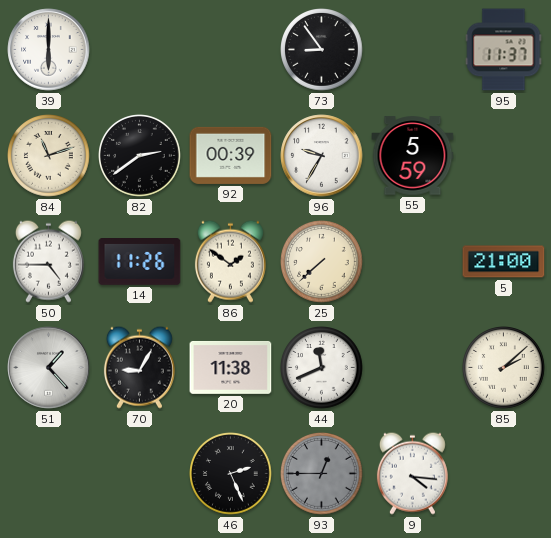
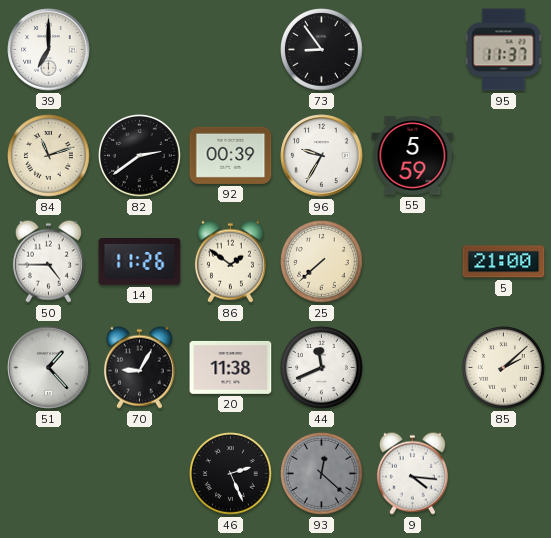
39: 6:00 -> 7:00 (49, 50)
93: 12:45 -> 12:22 (322, 474)
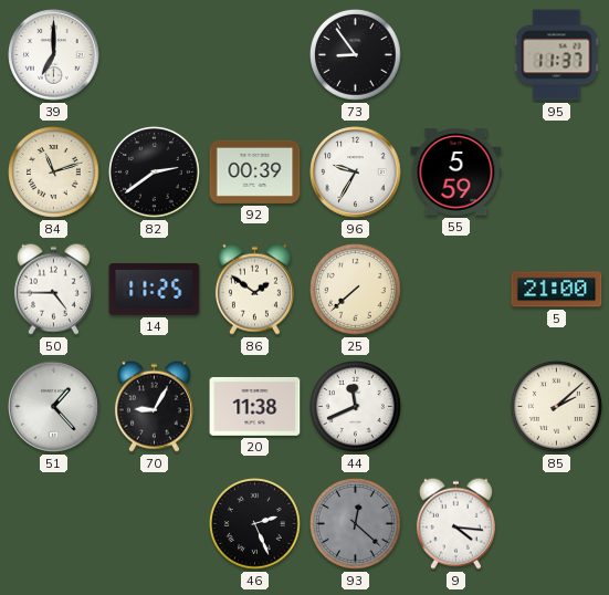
14: 11:26 -> 11:25 (155, 290)
